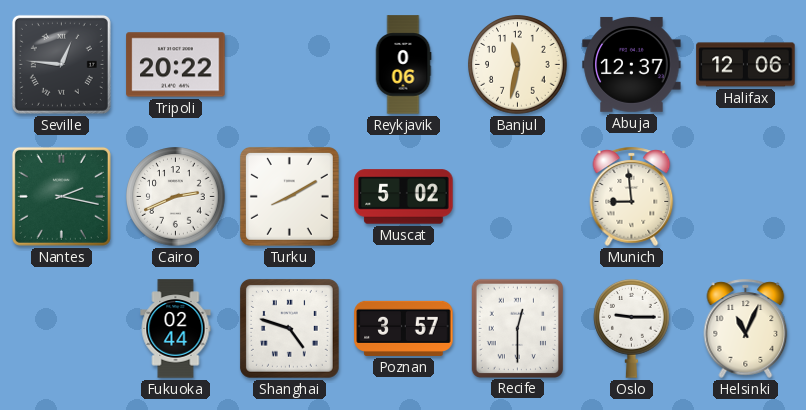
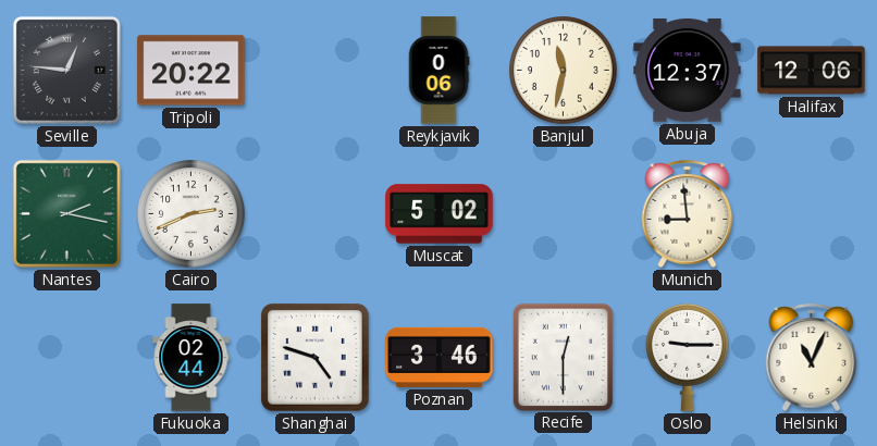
Turku: 8:10 -> none (289, 196)
Poznan: 3:57 -> 3:46 (440, 357)
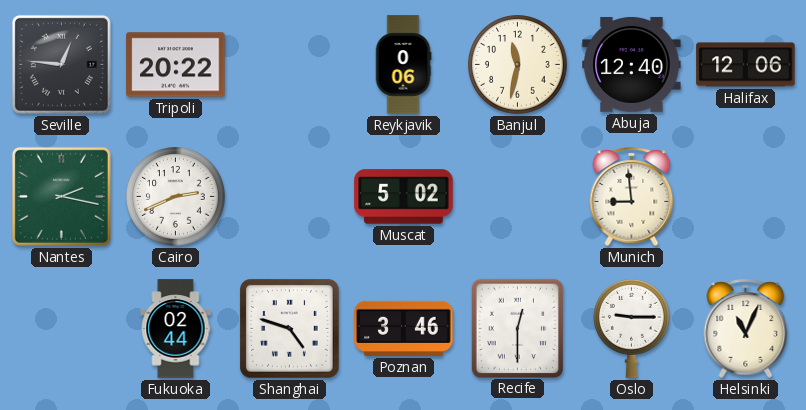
Abuja: 12:37 -> 12:40 (632, 64)
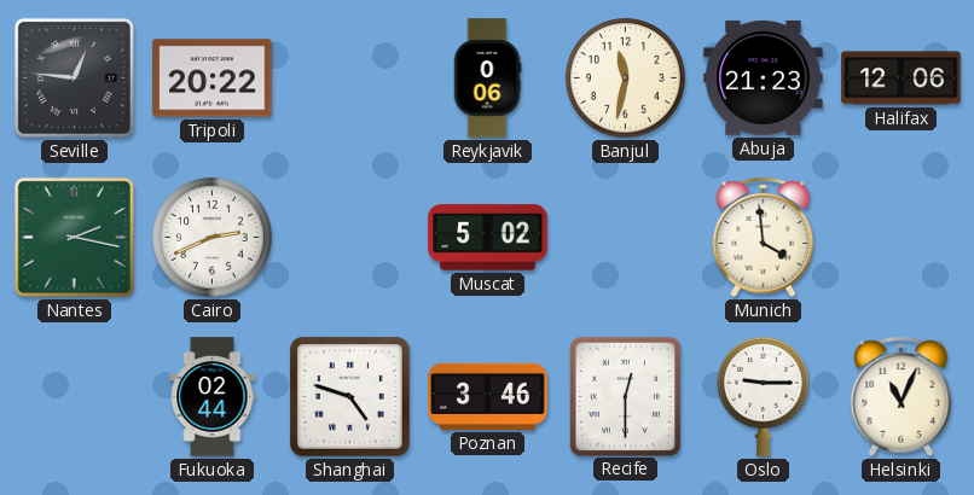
Abuja: 12:40 -> 21:23 (764, 77)
Munich: 8:59 -> 3:59 (764, 237)
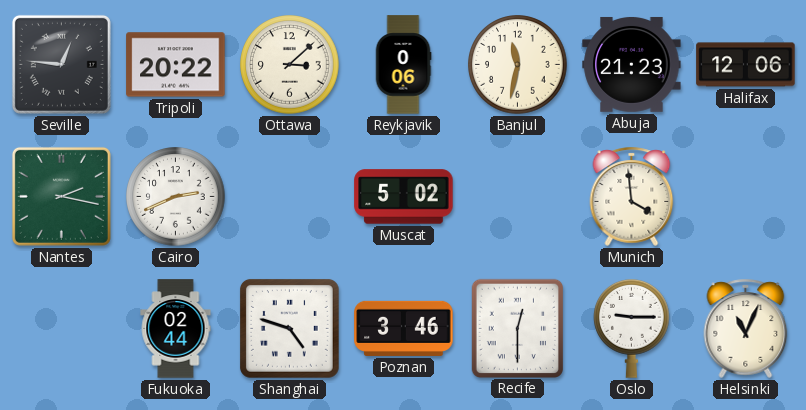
Ottawa: none -> 3:08 (290, 65)
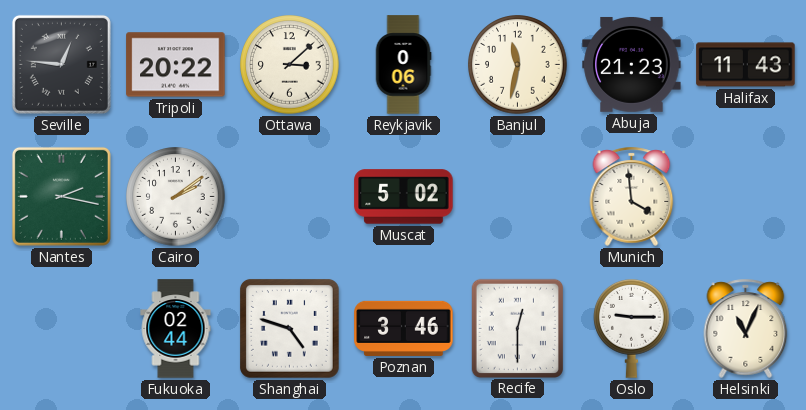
Halifax: 12:06 -> 11:43 (746, 65)
Cairo: 2:41 -> 2:09 (176, 197)
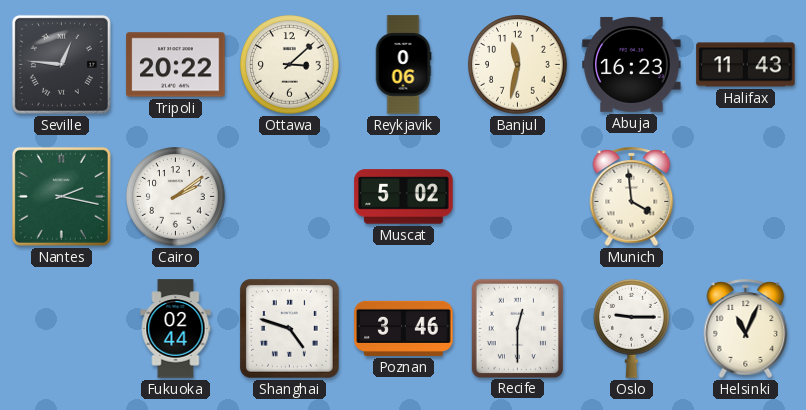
Abuja: 21:23 -> 16:23 (632, 64)
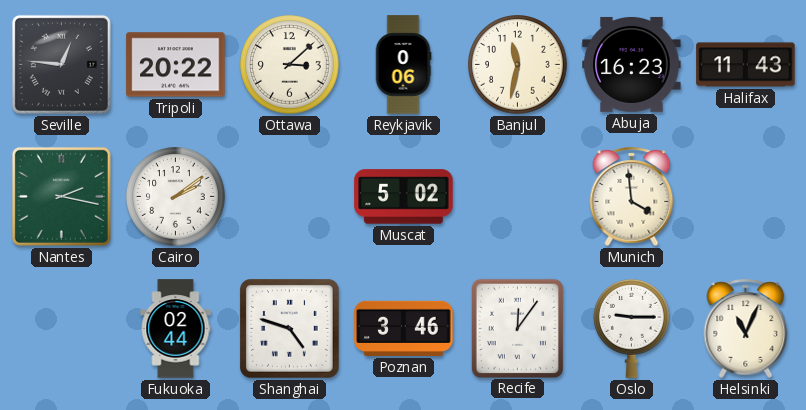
Recife: 12:30 -> 12:06 (517, 328)
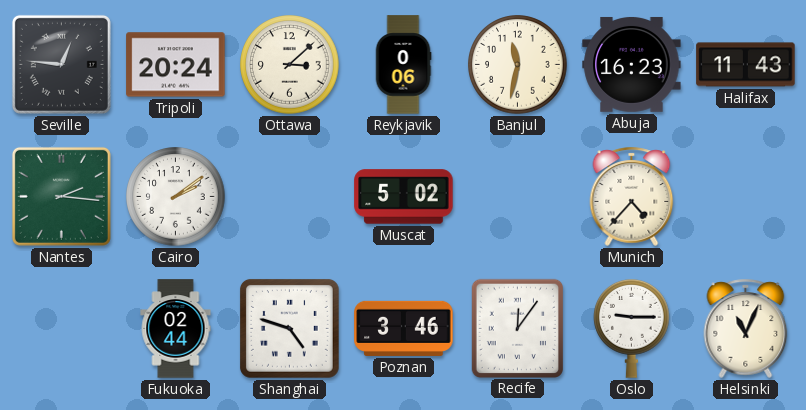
Tripoli: 20:22 -> 20:24 (176, 65)
Nantes: 2:17 -> 2:16 (61, 196)
Munich: 3:59 -> 4:37 (632, 196)
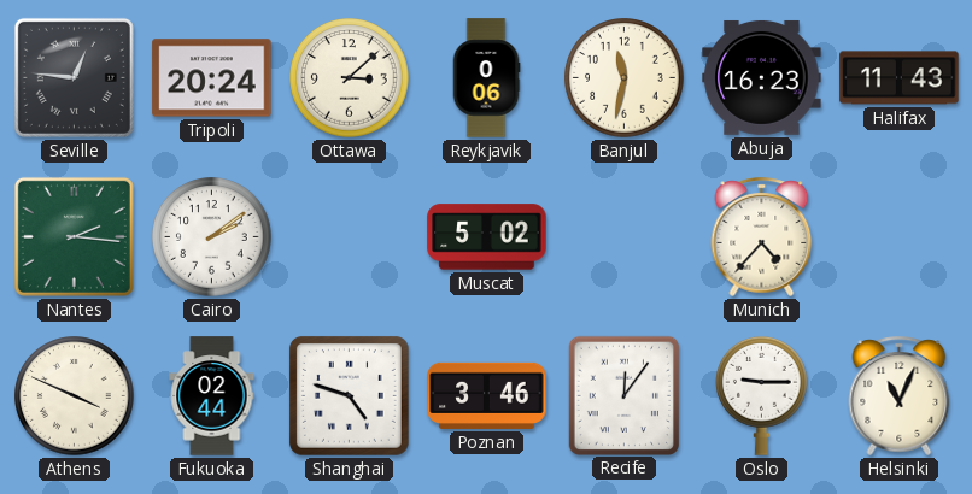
Athens: none -> 3:49 (75, 396)
